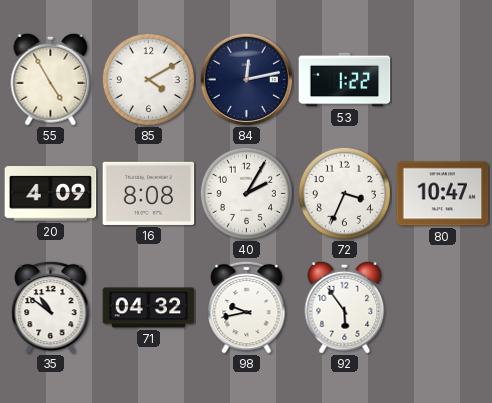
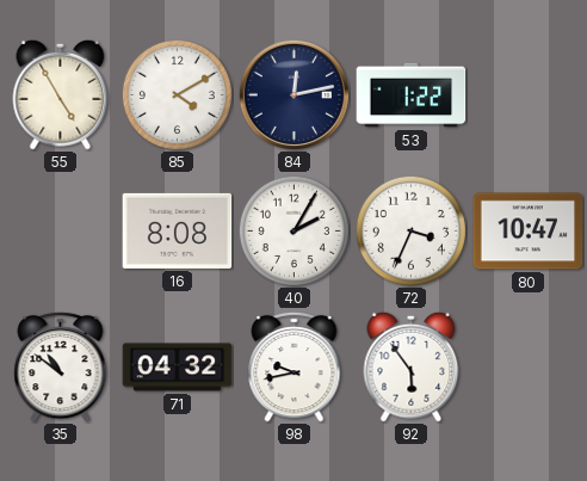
20: 4:09 -> none (51, 194)
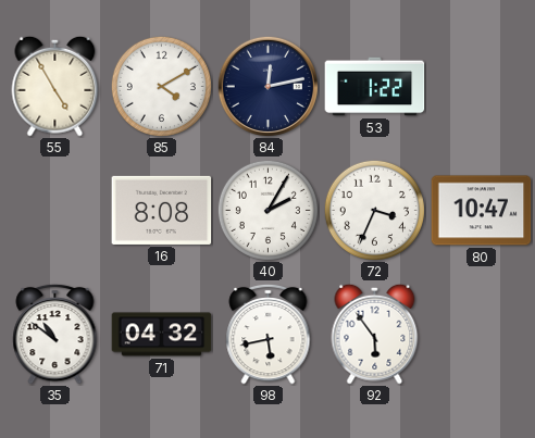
98: 9:43 -> 5:43 (269, 334)
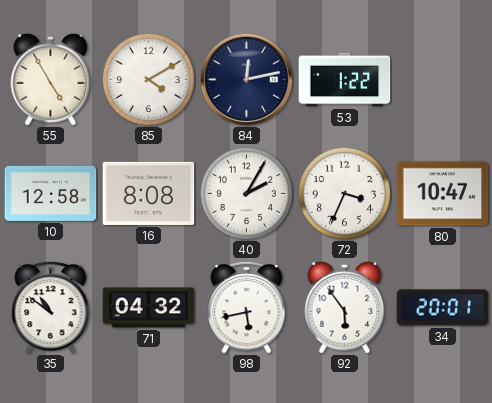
10: none -> 12:58 (51, 193)
34: none -> 20:01 (443, 308)
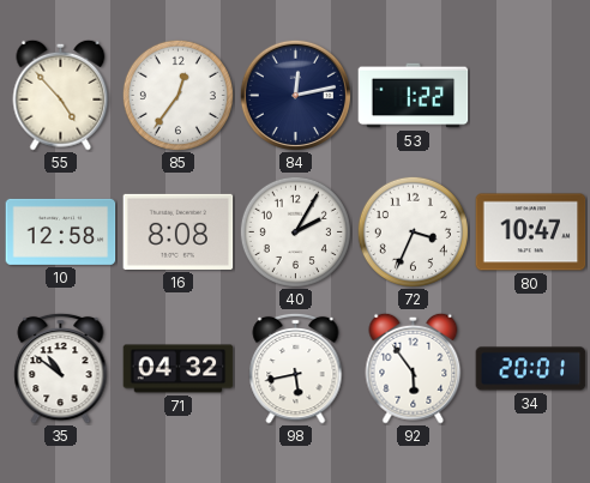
55: 4:55 -> 4:53 (61, 95)
85: 4:10 -> 12:36 (177, 95)
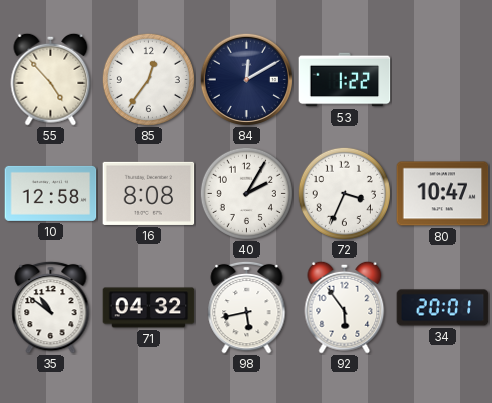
84: 12:13 -> 12:10 (246, 79)
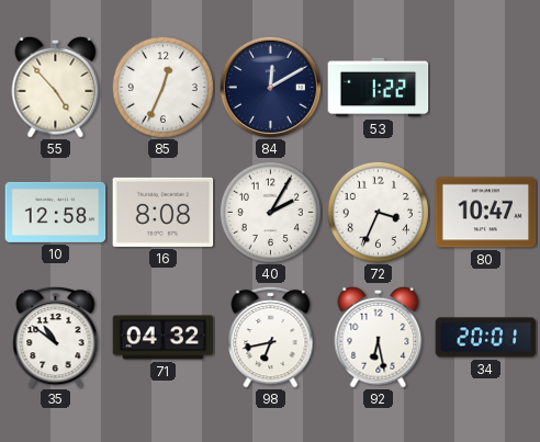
85: 12:36 -> 12:34 (162, 87)
98: 5:43 -> 6:43 (271, 337)
92: 5:54 -> 6:28 (379, 337)
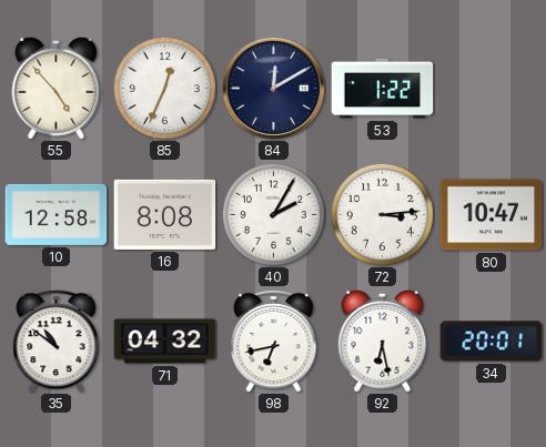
72: 3:34 -> 3:14 (382, 214)
